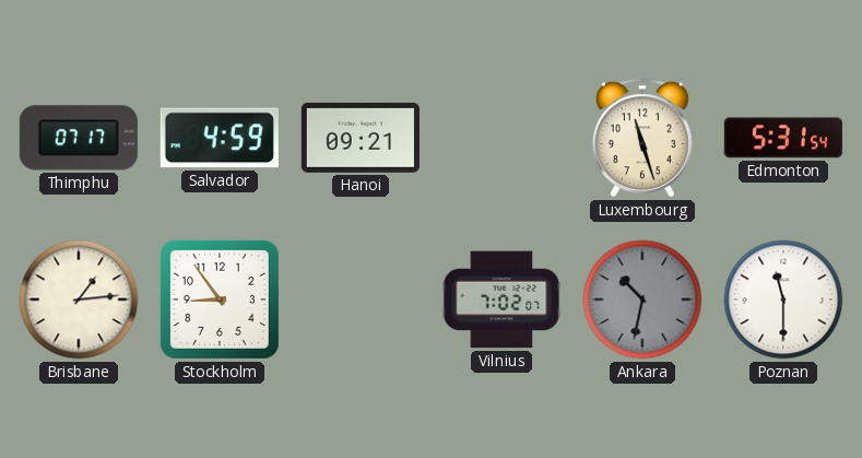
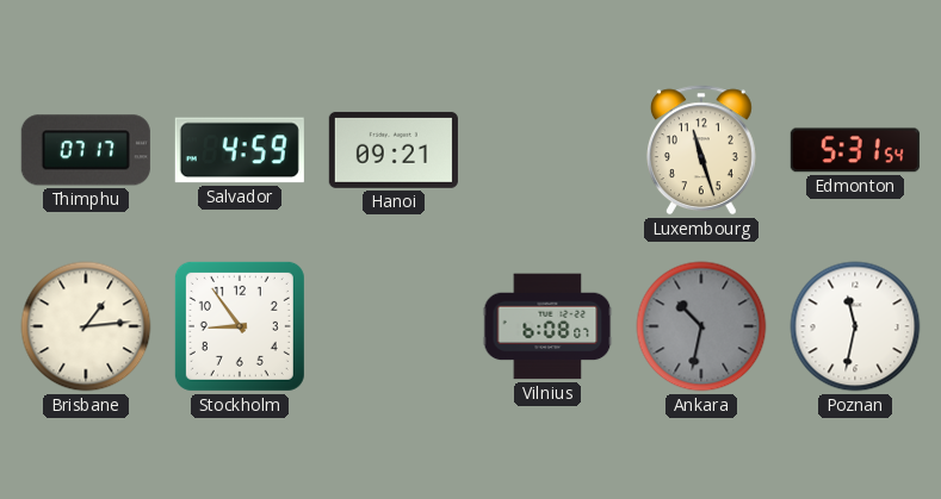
Vilnius: 7:02 -> 6:08 (547, 326)
Poznan: 11:30 -> 11:32 (855, 326)
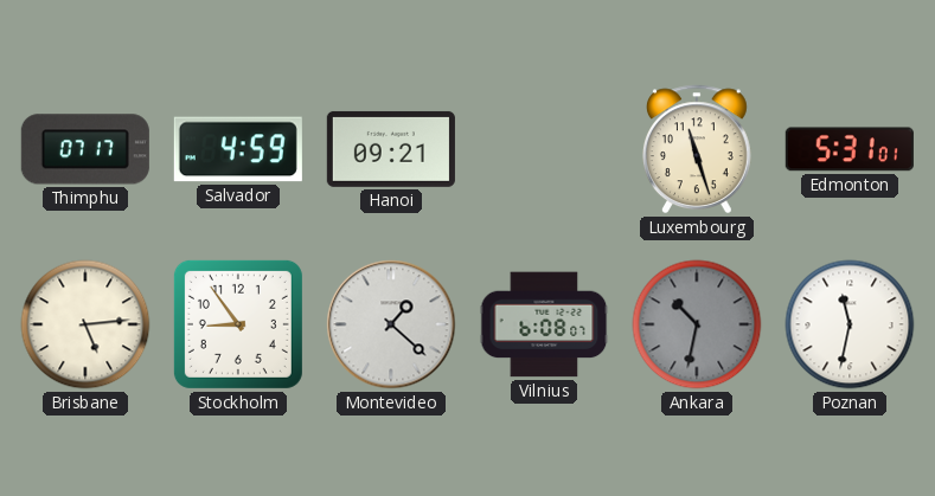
Edmonton: 5:31:54 -> 5:31:01 (850, 149)
Brisbane: 1:14 -> 5:14 (85, 324)
Montevideo: none -> 1:22 (391, 324)
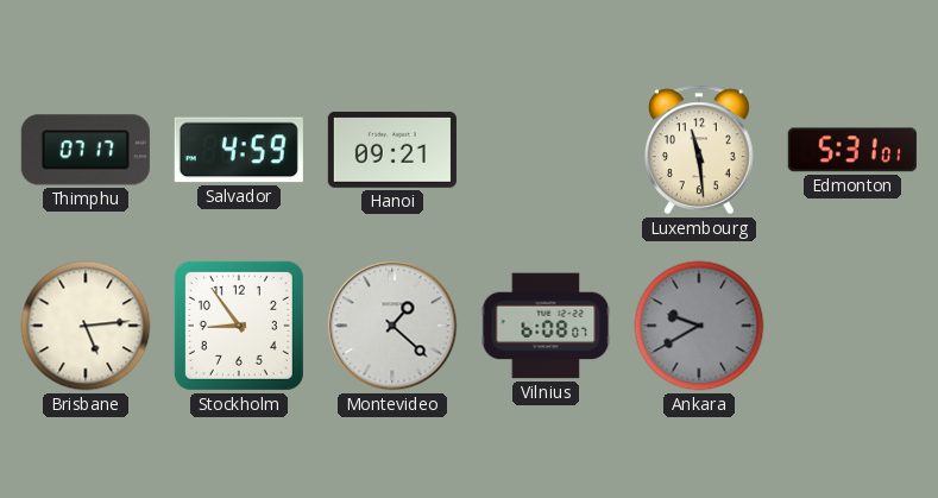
Luxembourg: 11:27 -> 11:29 (699, 150)
Ankara: 10:32 -> 9:40 (699, 326)
Poznan: 11:32 -> none (850, 324)
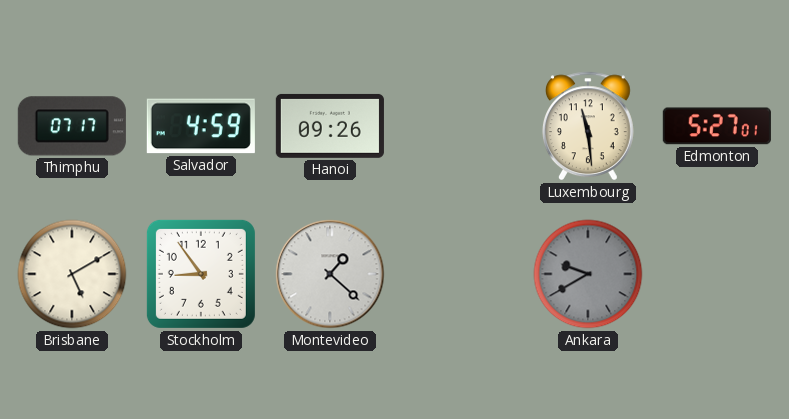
Hanoi: 09:21 -> 09:26 (330, 126)
Edmonton: 5:31 -> 5:27 (717, 126)
Brisbane: 5:14 -> 5:10 (72, 274)
Vilnius: 6:08 -> none (546, 326)
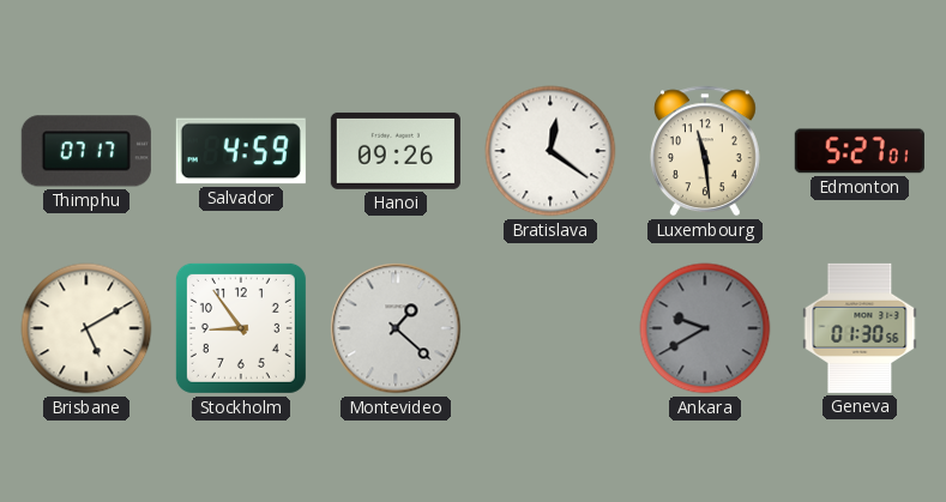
Bratislava: none -> 12:21 (550, 151)
Geneva: none -> 01:30 (860, 328)
